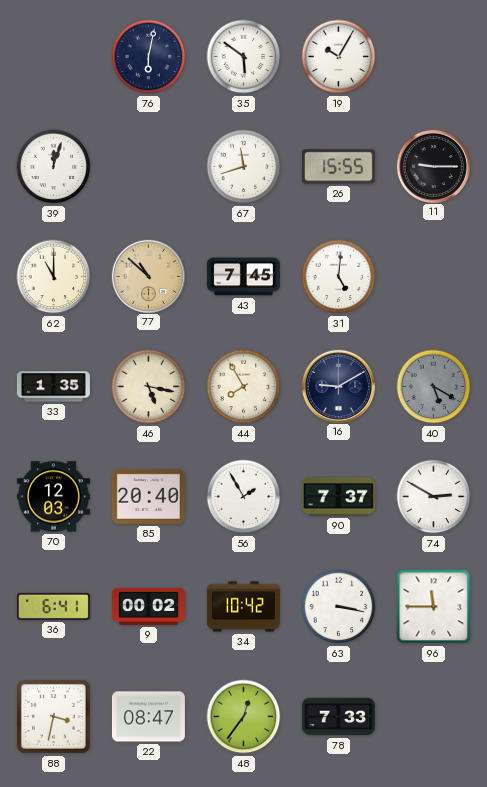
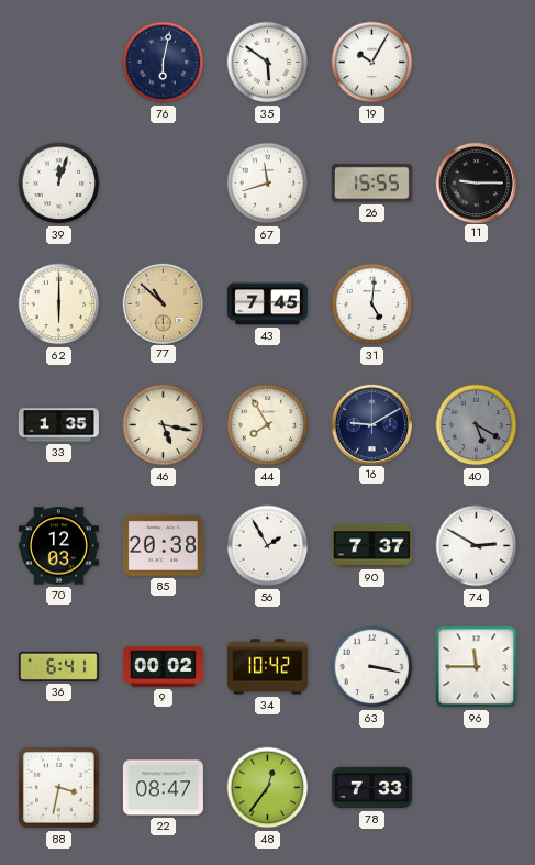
62: 11:00 -> 6:00 (59, 304)
85: 20:40 -> 20:38 (163, 545)
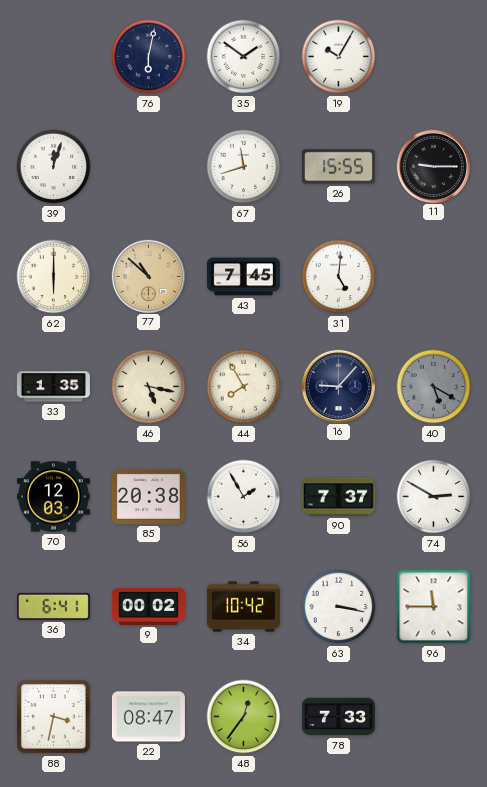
35: 5:51 -> 1:51 (244, 57)
16: 9:10 -> 9:07 (338, 386)
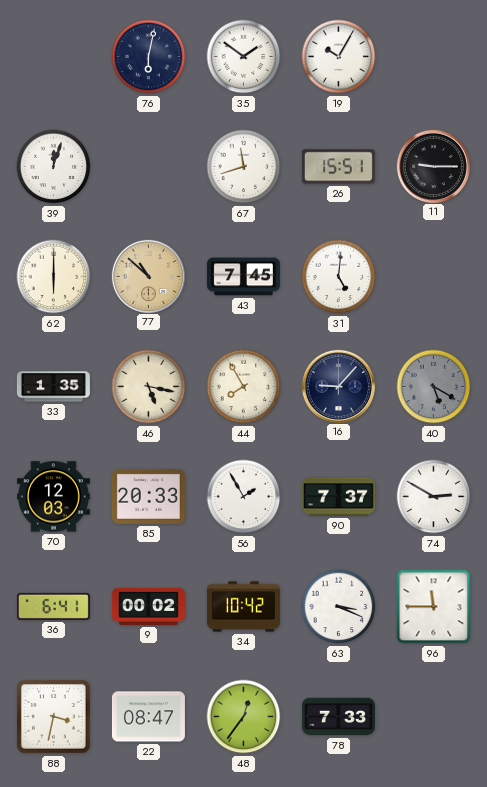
26: 15:55 -> 15:51 (338, 167)
85: 20:38 -> 20:33 (148, 496)
63: 3:17 -> 3:19 (339, 607)
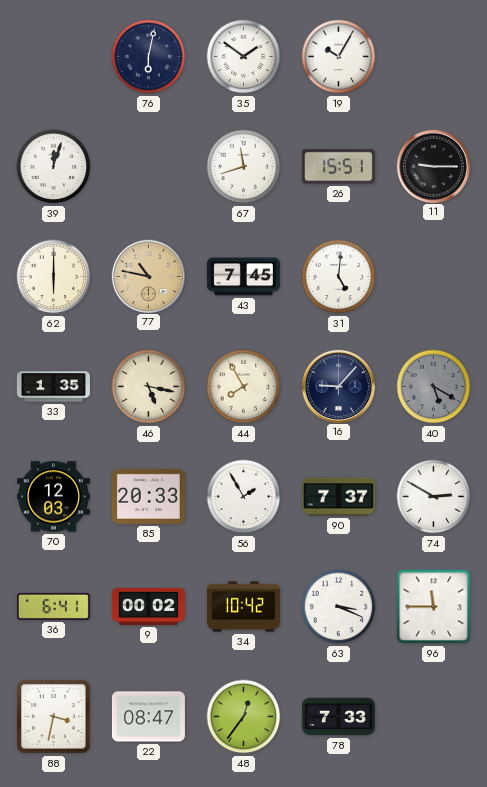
77: 10:52 -> 10:47 (148, 276)
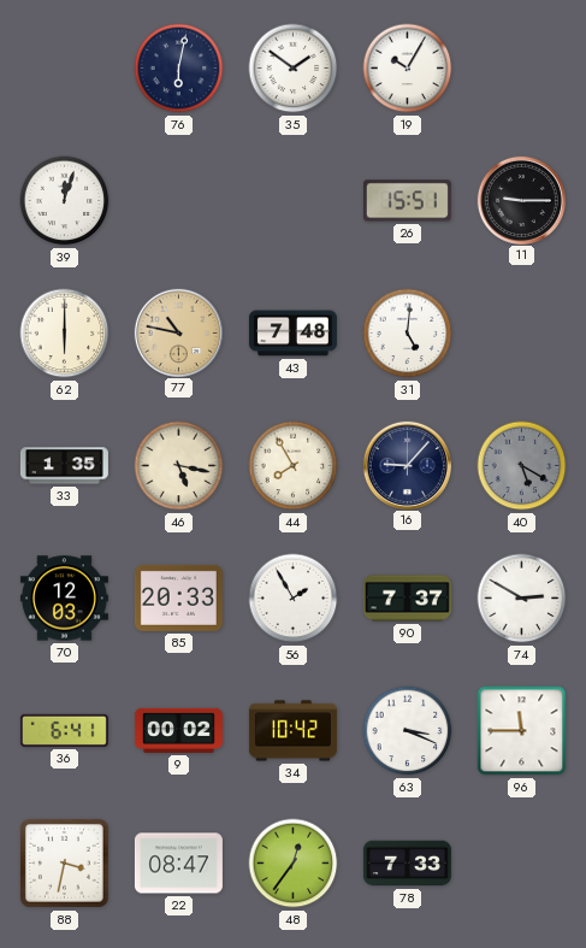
67: 11:42 -> none (244, 167)
43: 7:45 -> 7:48 (292, 334)
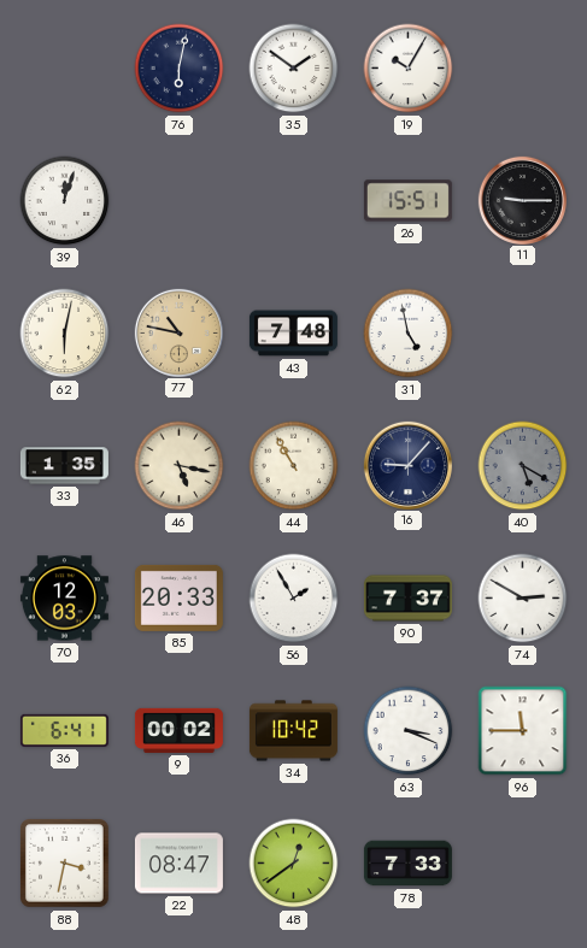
62: 6:00 -> 6:02 (65, 334)
31: 5:01 -> 4:58 (409, 334)
44: 7:55 -> 10:55 (294, 466)
48: 12:36 -> 12:39 (294, 864)
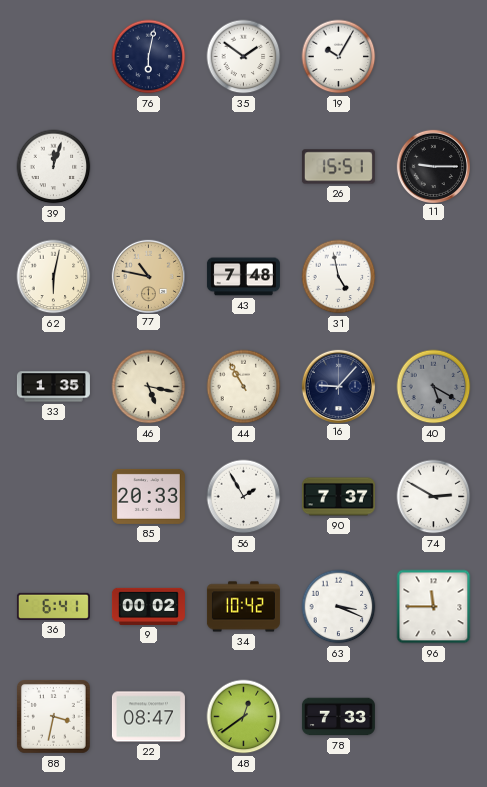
70: 12:03 -> none (64, 599)
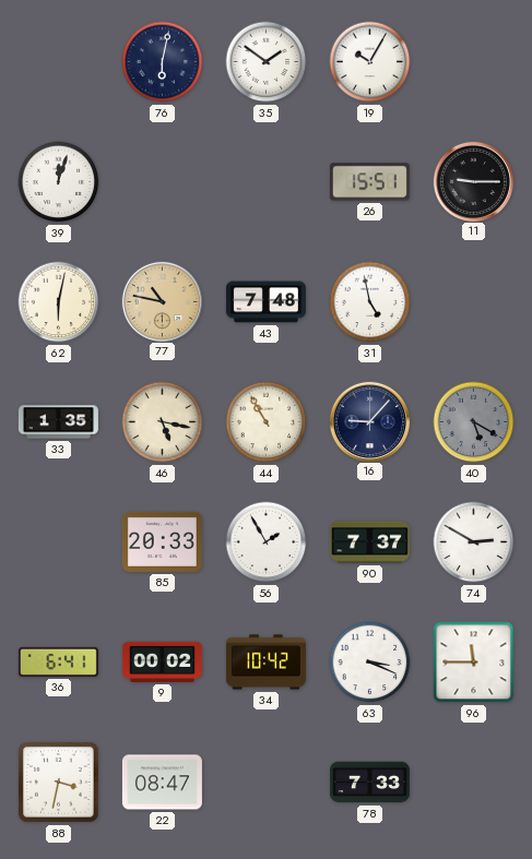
48: 12:39 -> none (244, 717)
